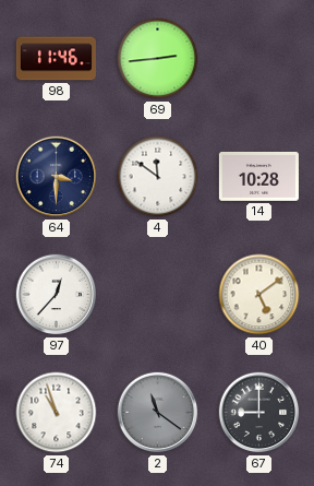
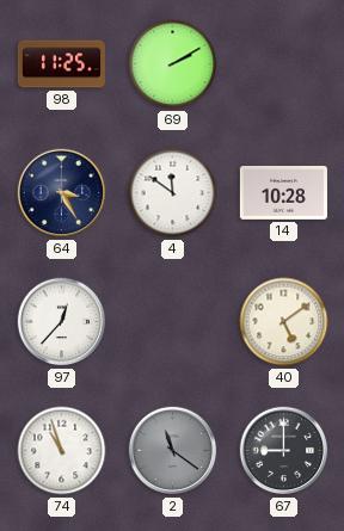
98: 11:46 -> 11:25 (61, 64)
69: 2:44 -> 2:10 (173, 64)
64: 3:30 -> 3:25 (62, 193)
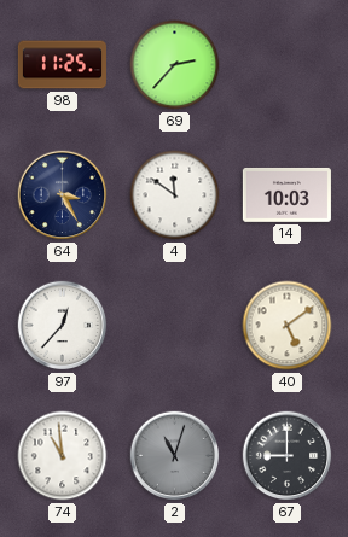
69: 2:10 -> 2:37 (175, 65)
14: 10:28 -> 10:03 (286, 194)
74: 10:57 -> 10:59 (63, 456)
2: 11:21 -> 11:03 (175, 456)
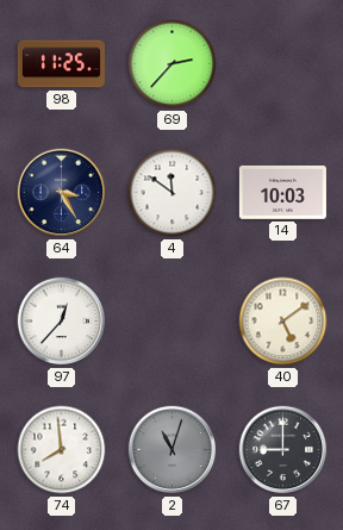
74: 10:59 -> 7:59 (62, 450)
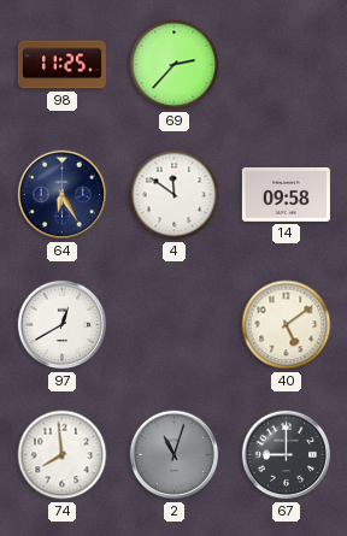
64: 3:25 -> 6:25 (63, 195)
14: 10:03 -> 09:58 (286, 194)
97: 12:37 -> 12:40 (63, 325)
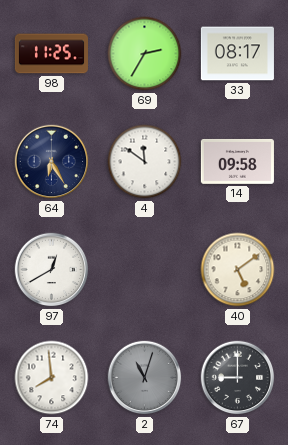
69: 2:37 -> 2:35 (145, 54)
33: none -> 08:17 (237, 54)
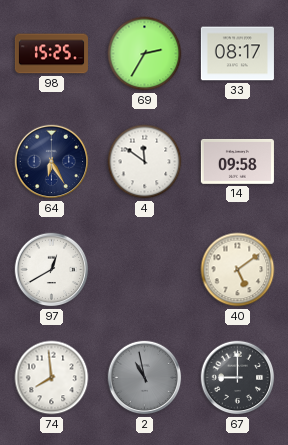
98: 11:25 -> 15:25 (51, 54)
2: 11:03 -> 10:58 (145, 378)
